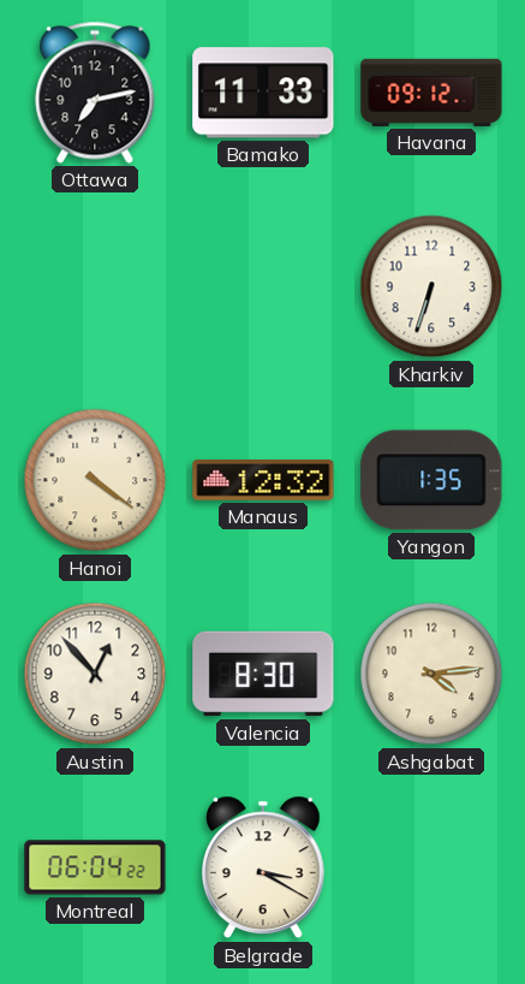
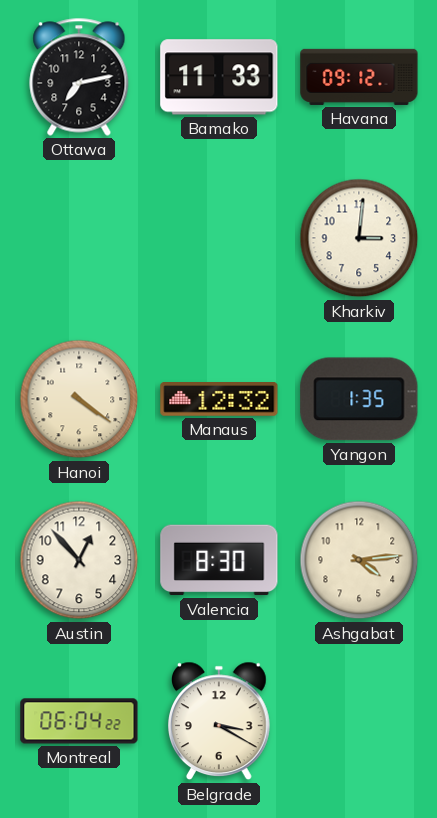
Kharkiv: 6:33 -> 3:01 (359, 238)
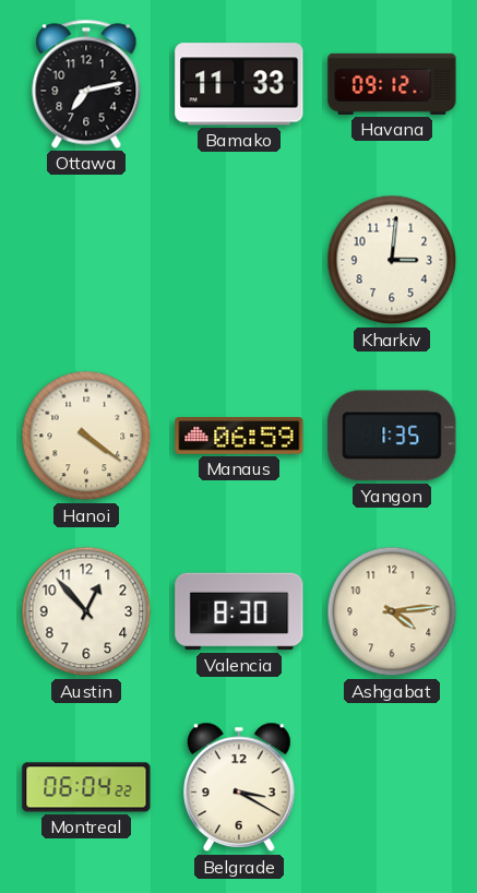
Manaus: 12:32 -> 06:59 (239, 437)
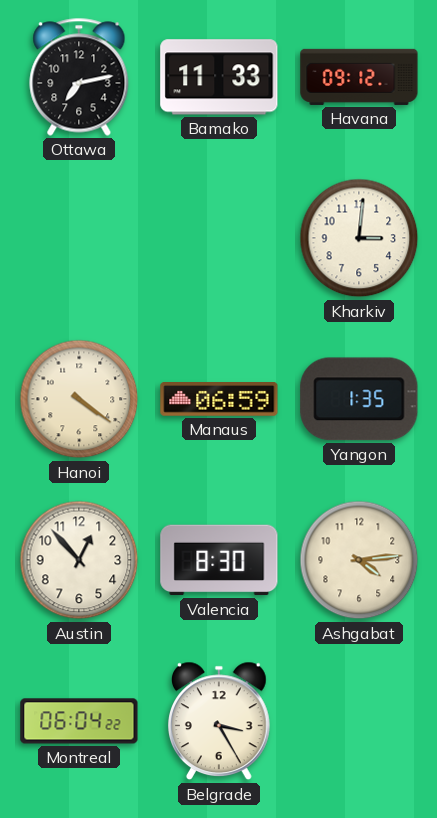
Belgrade: 3:20 -> 3:25 (220, 721)
